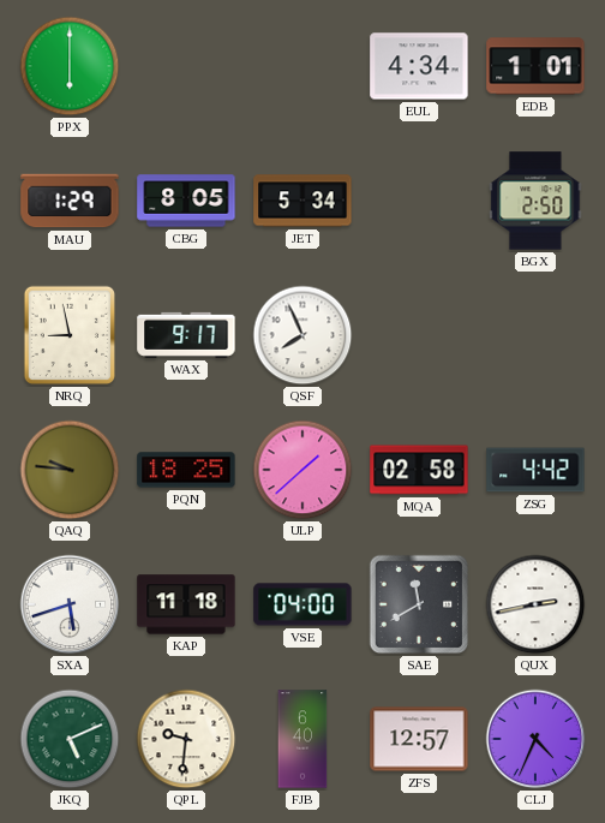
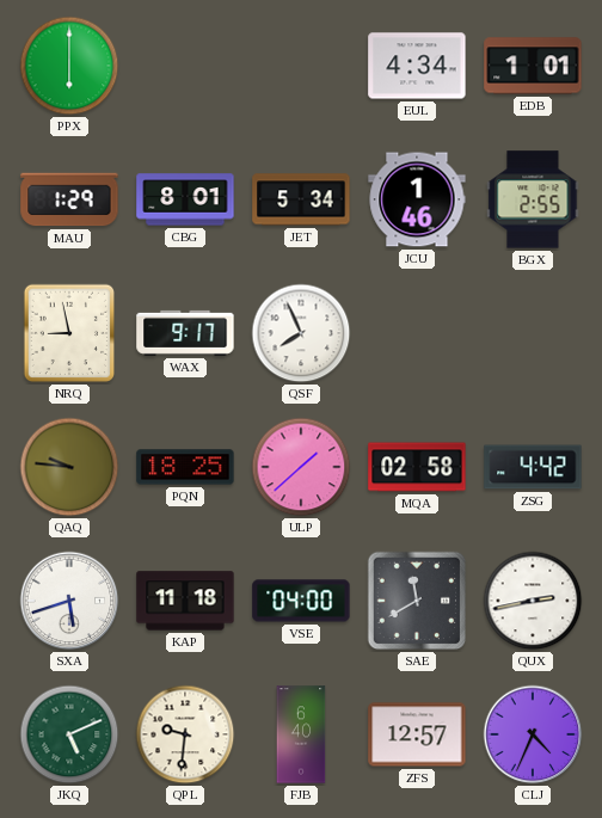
CBG: 8:05 -> 8:01 (185, 199)
JCU: none -> 1:46 (417, 199)
BGX: 2:50 -> 2:55 (533, 199)
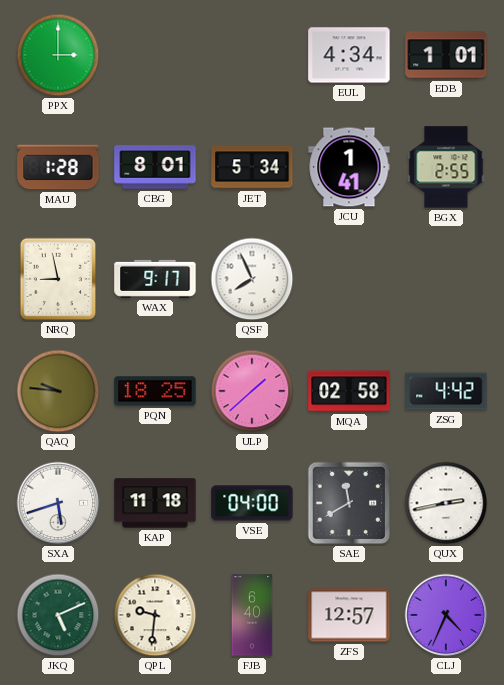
PPX: 6:00 -> 3:00 (58, 55)
MAU: 1:29 -> 1:28 (58, 167)
JCU: 1:46 -> 1:41 (349, 167)
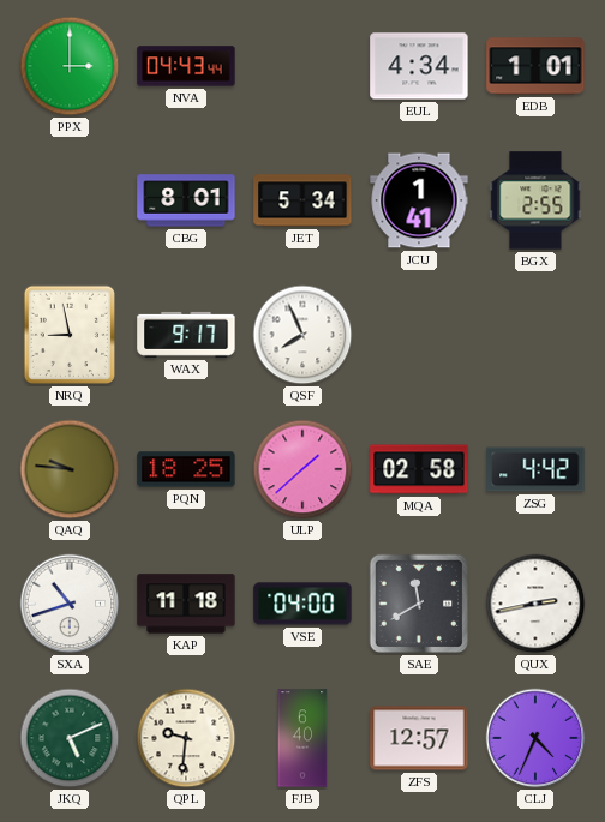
NVA: none -> 04:43 (186, 66)
MAU: 1:28 -> none (58, 167)
SXA: 5:42 -> 10:42 (70, 604)
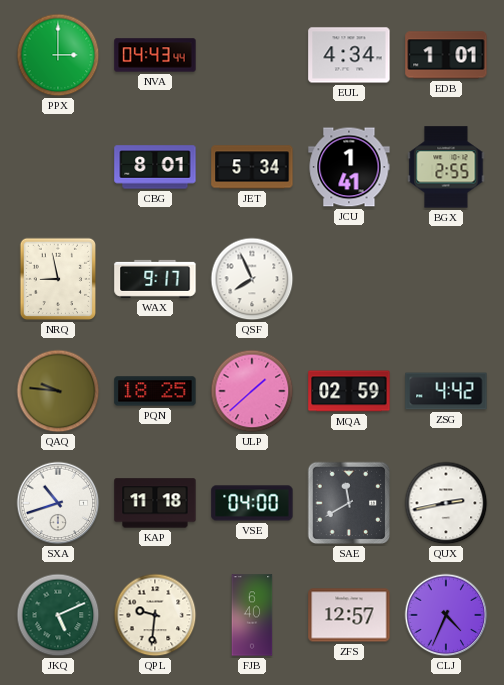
MQA: 02:58 -> 02:59 (349, 391)
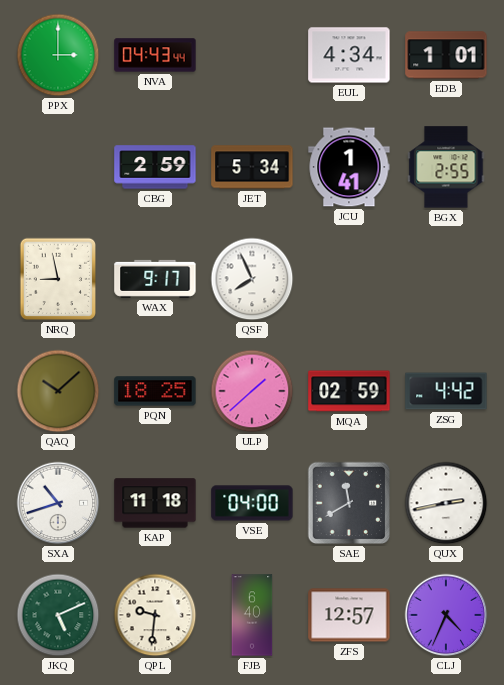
CBG: 8:01 -> 2:59 (155, 167)
QAQ: 9:46 -> 10:08 (58, 391)
